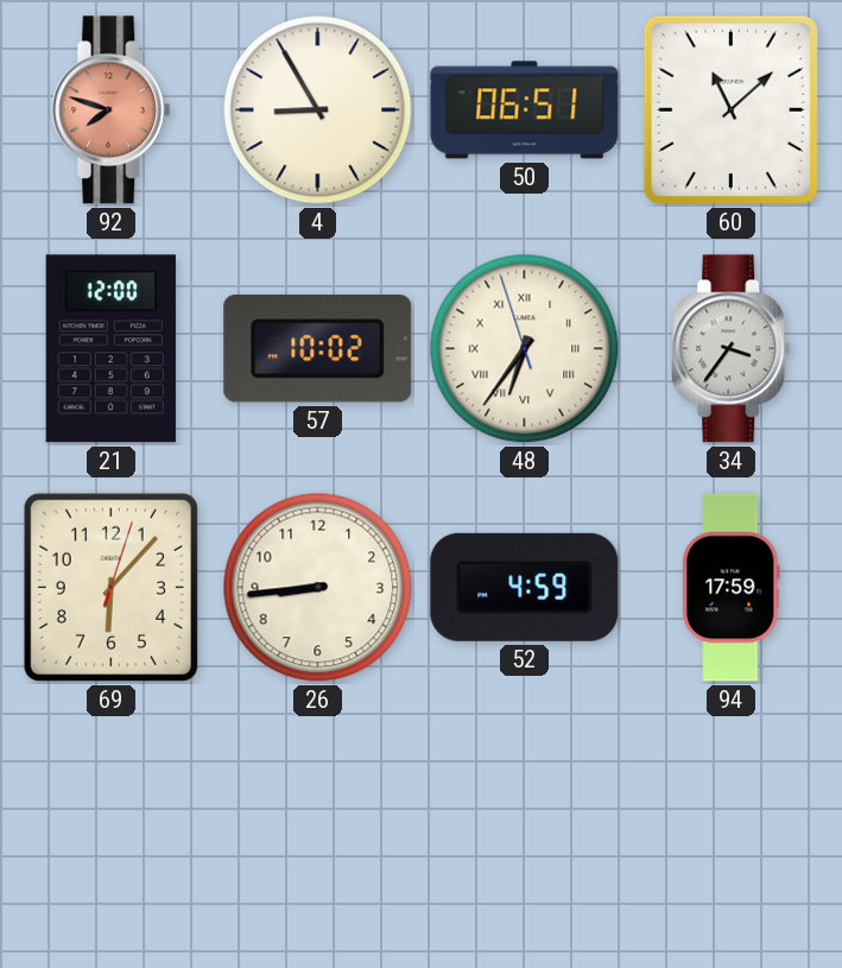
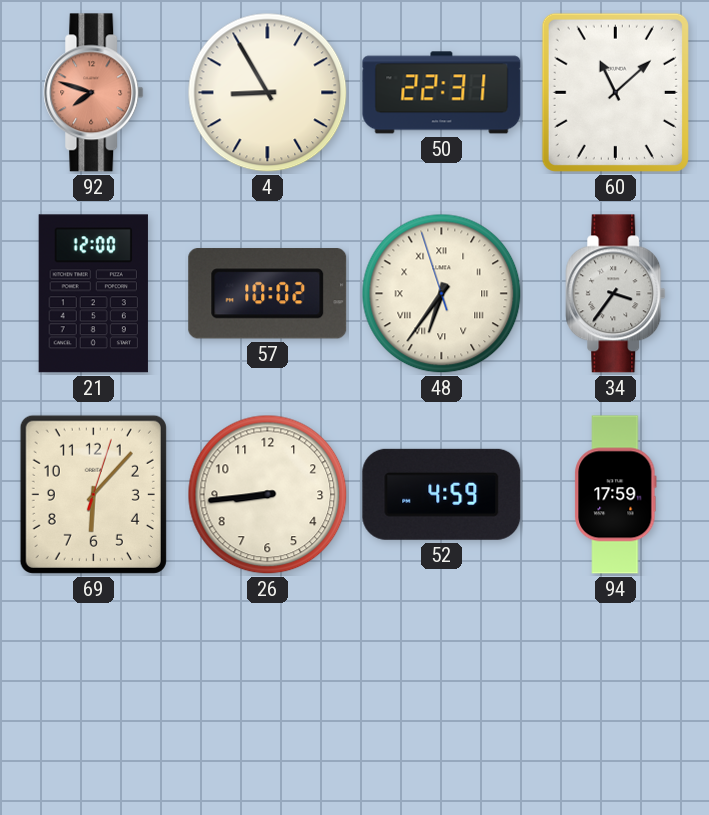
50: 06:51 -> 22:31 (442, 93)
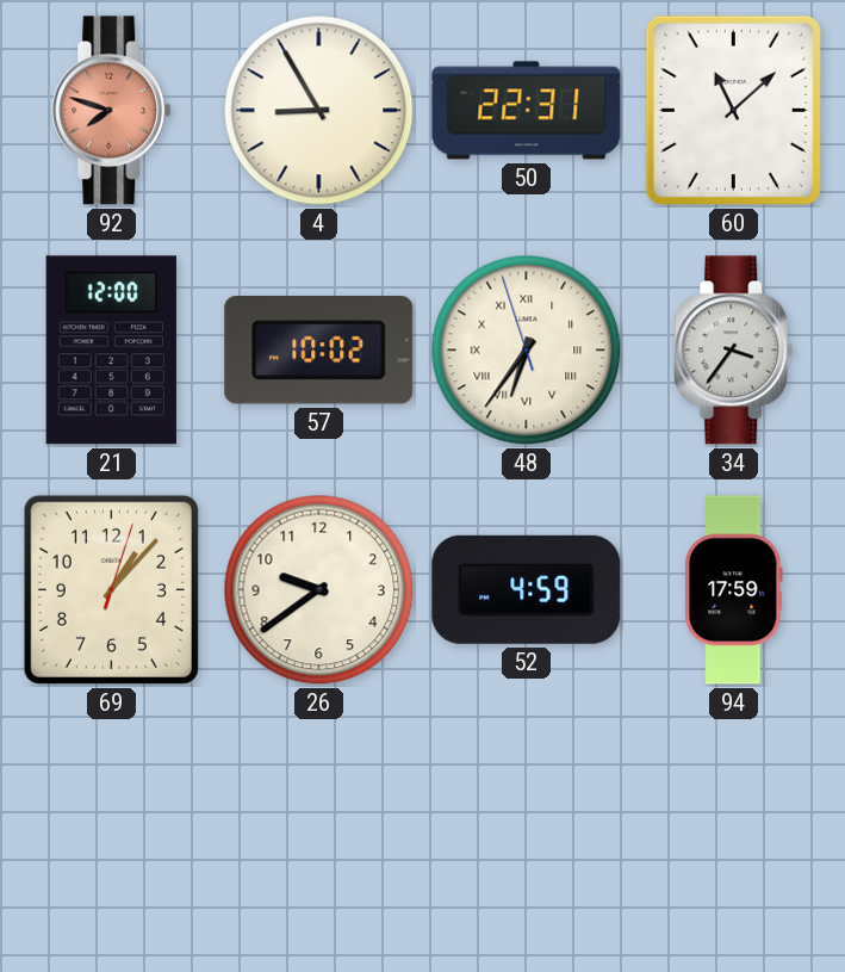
69: 6:07 -> 1:07 (111, 589)
26: 8:44 -> 9:39 (319, 590)
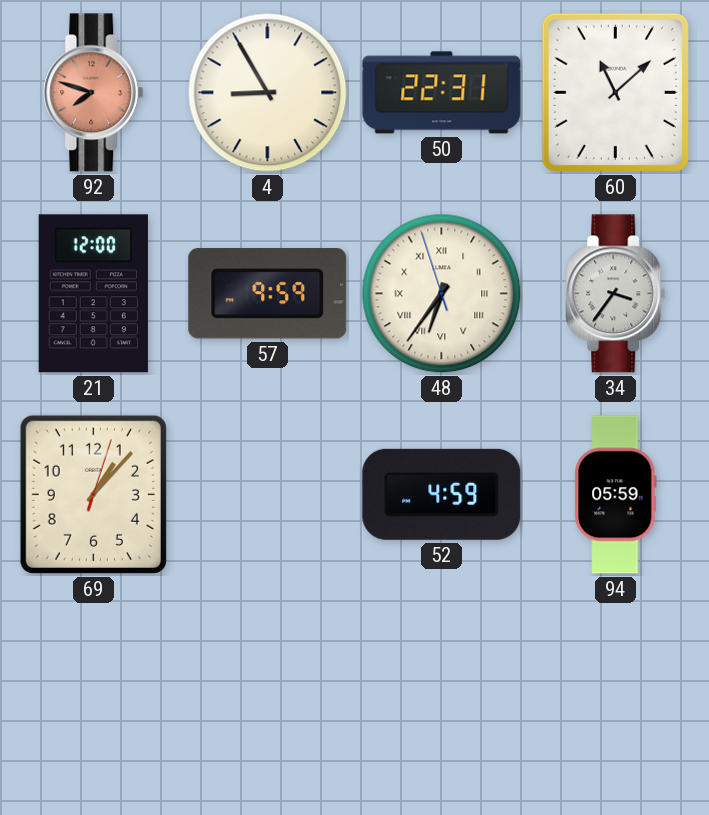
57: 10:02 -> 9:59 (268, 294)
26: 9:39 -> none (319, 590)
94: 17:59 -> 05:59 (616, 495)
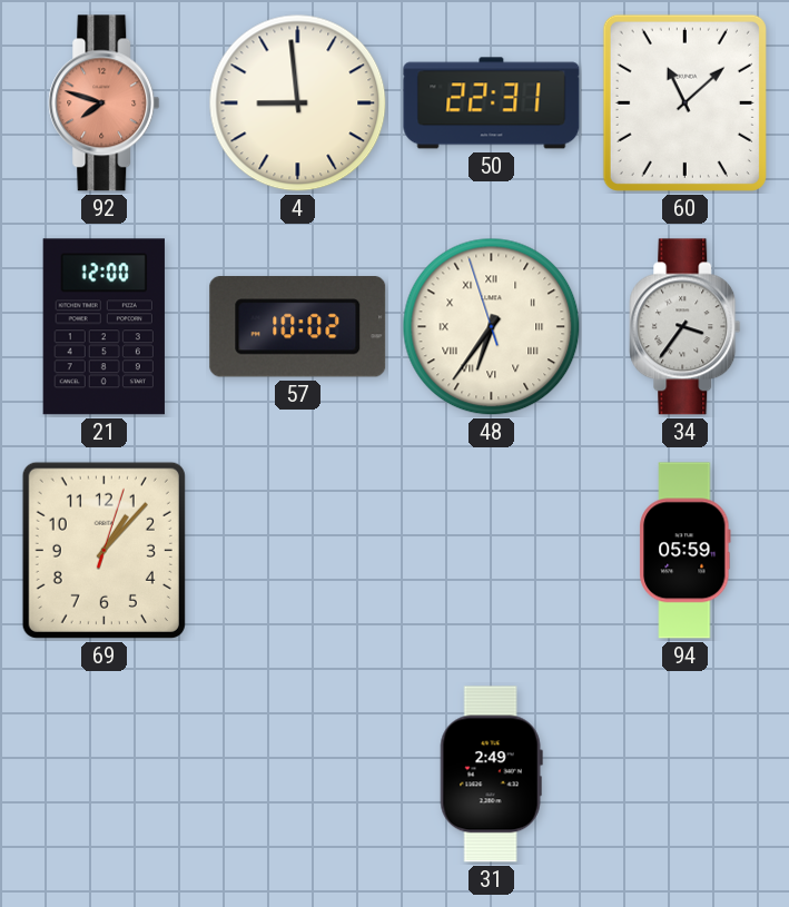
4: 8:55 -> 8:59 (298, 103)
57: 9:59 -> 10:02 (298, 327)
52: 4:59 -> none (442, 494)
31: none -> 2:49 (491, 775)
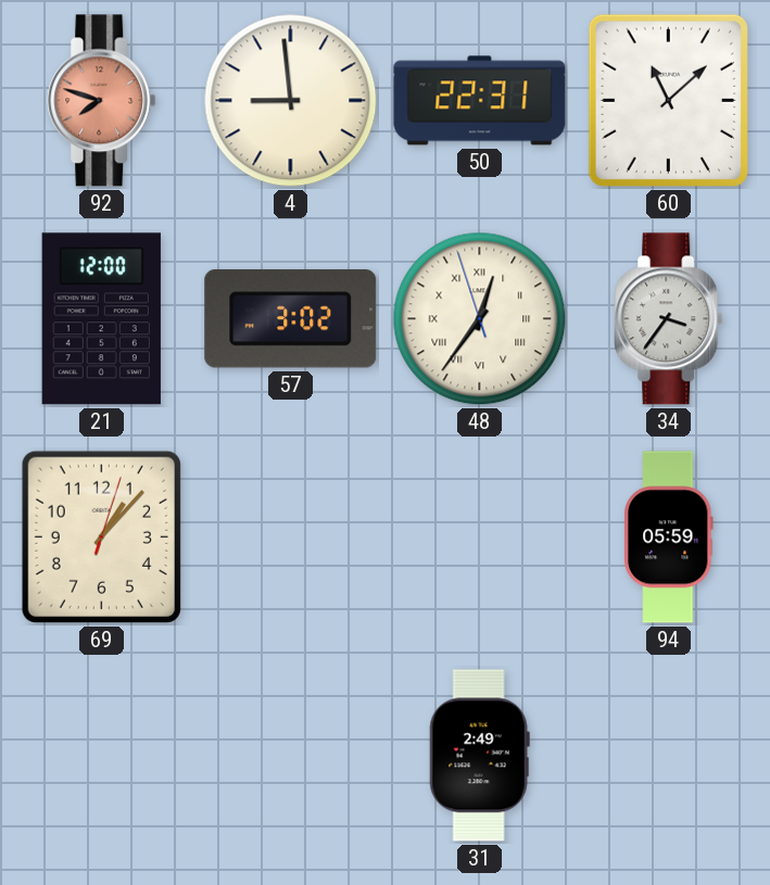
57: 10:02 -> 3:02 (291, 319)
48: 6:35 -> 12:35 (480, 319)
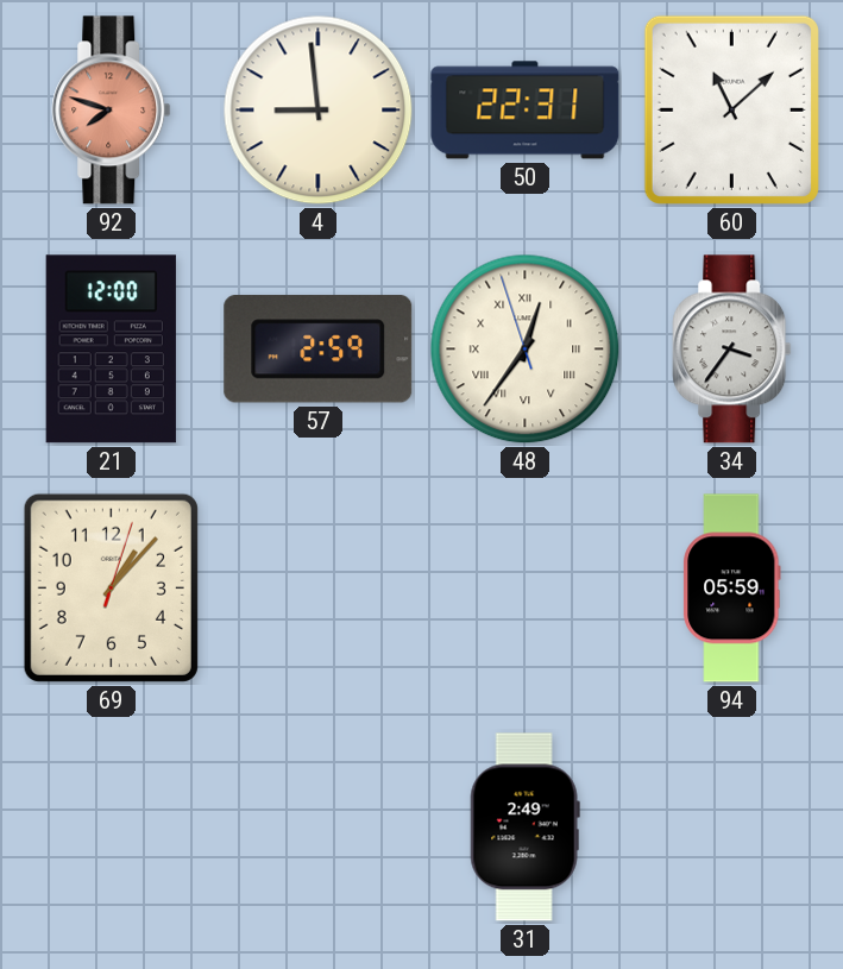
57: 3:02 -> 2:59 (319, 350)
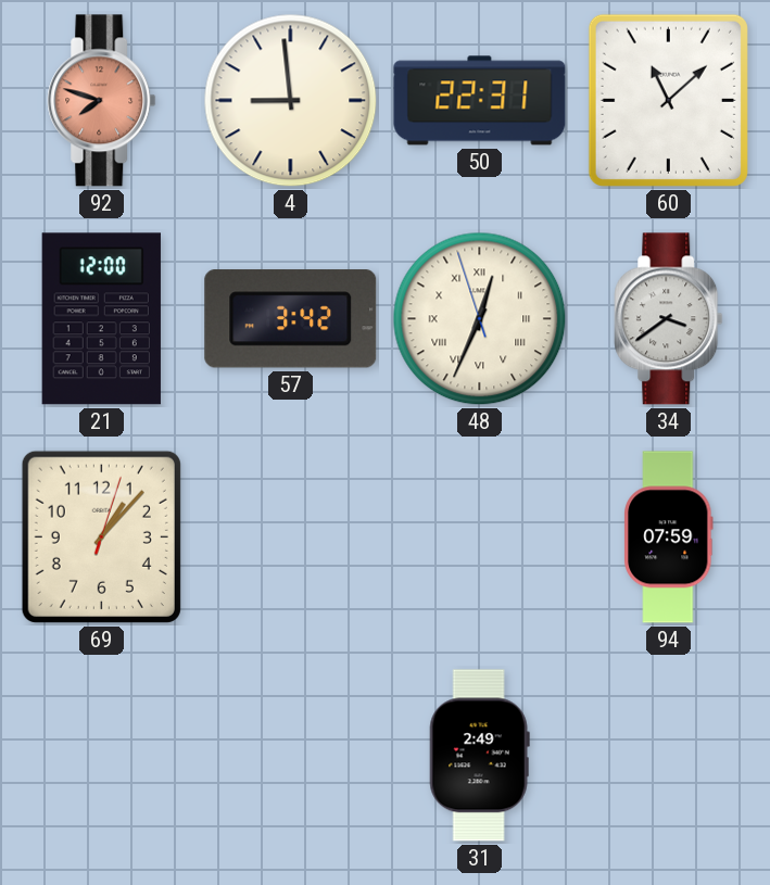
57: 2:59 -> 3:42 (291, 319)
48: 12:35 -> 12:33 (480, 319)
34: 3:36 -> 3:39 (669, 319)
94: 05:59 -> 07:59 (669, 538)
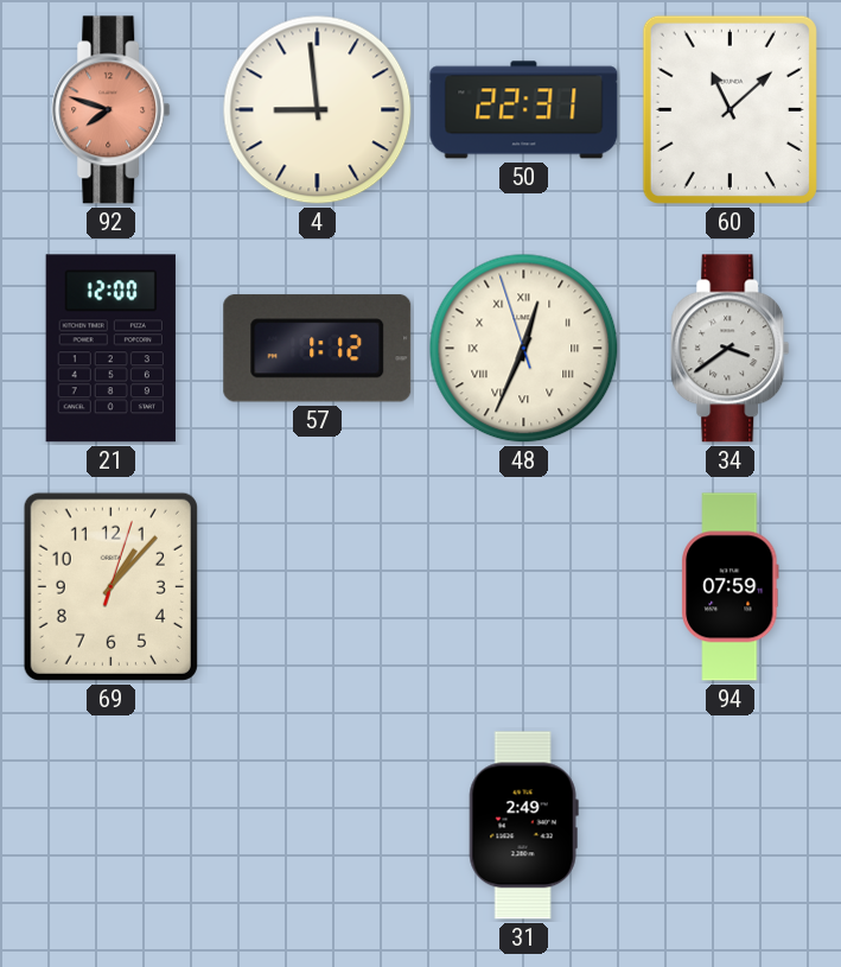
57: 3:42 -> 1:12 (318, 349)
